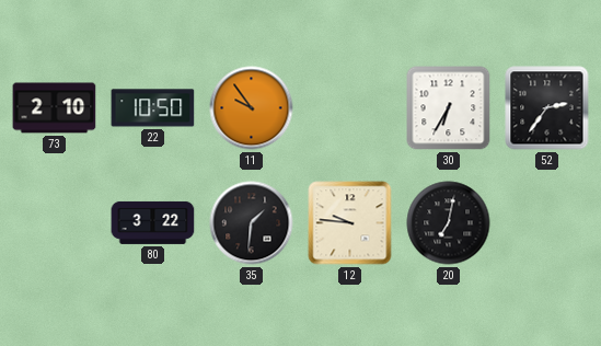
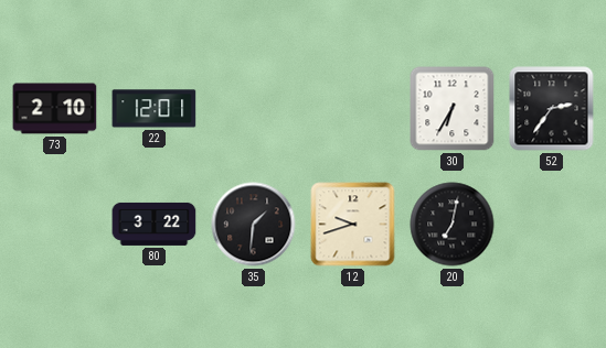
22: 10:50 -> 12:01 (155, 109)
11: 9:54 -> none (252, 108)
12: 9:46 -> 9:42 (353, 225)
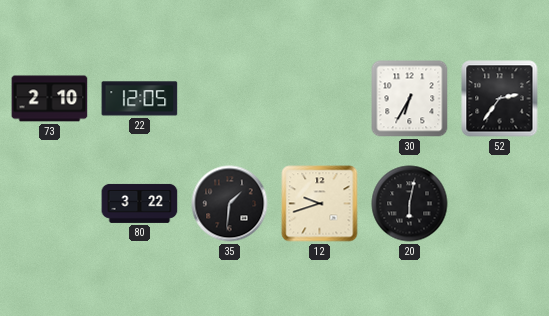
22: 12:01 -> 12:05 (140, 99)
20: 7:02 -> 6:02 (410, 204)
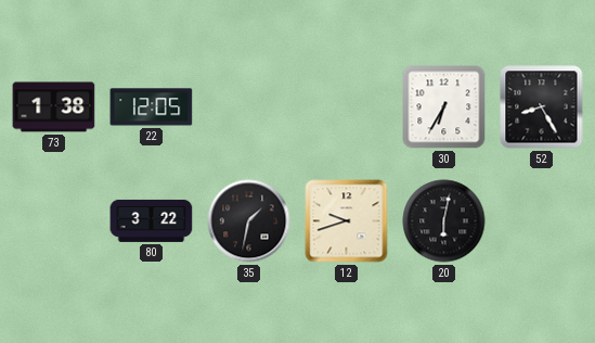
73: 2:10 -> 1:38 (54, 107)
52: 2:36 -> 8:25 (542, 107)
35: 1:31 -> 1:32 (249, 221)
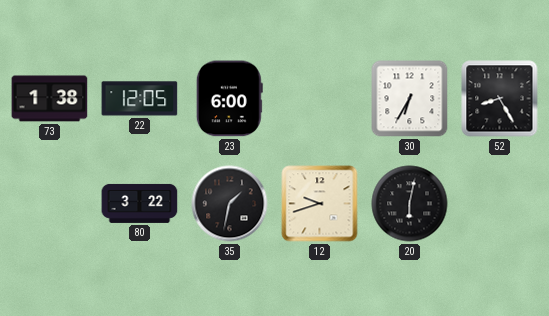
23: none -> 6:00 (229, 99)
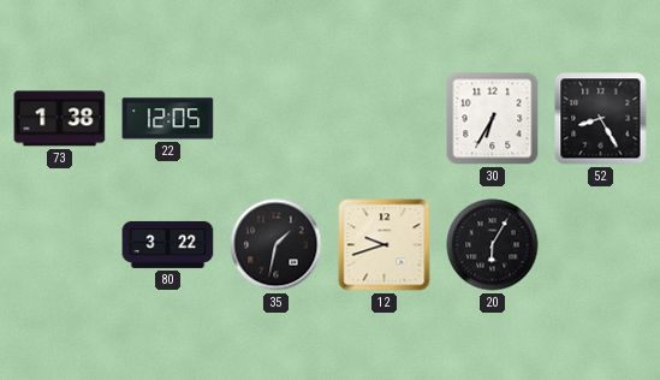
23: 6:00 -> none (229, 99)
20: 6:02 -> 6:05 (493, 245)
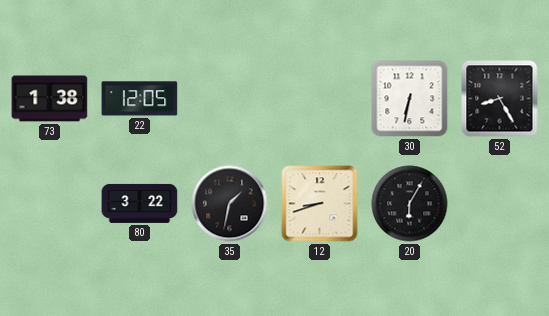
30: 6:35 -> 6:32 (410, 99)
12: 9:42 -> 8:42 (320, 204)
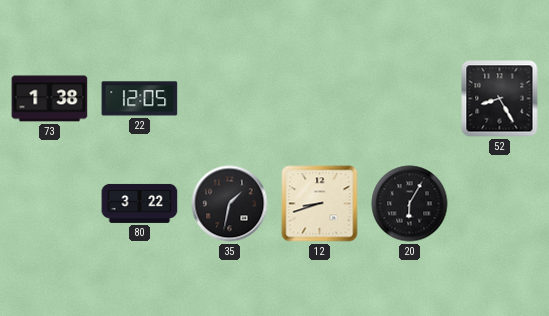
30: 6:32 -> none (410, 99)
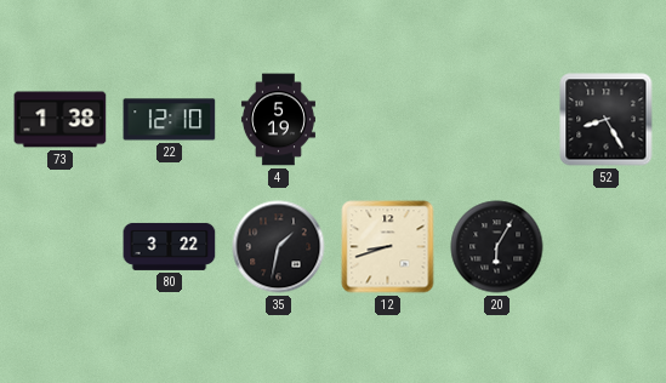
22: 12:05 -> 12:10 (170, 120)
4: none -> 5:19 (278, 120)
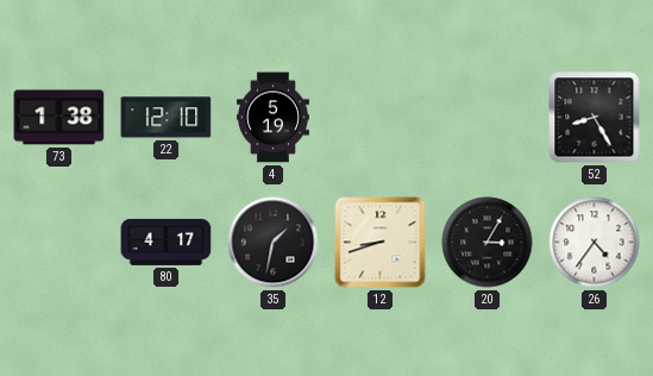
80: 3:22 -> 4:17 (167, 242)
20: 6:05 -> 3:05 (488, 243)
26: none -> 4:36 (595, 243)
